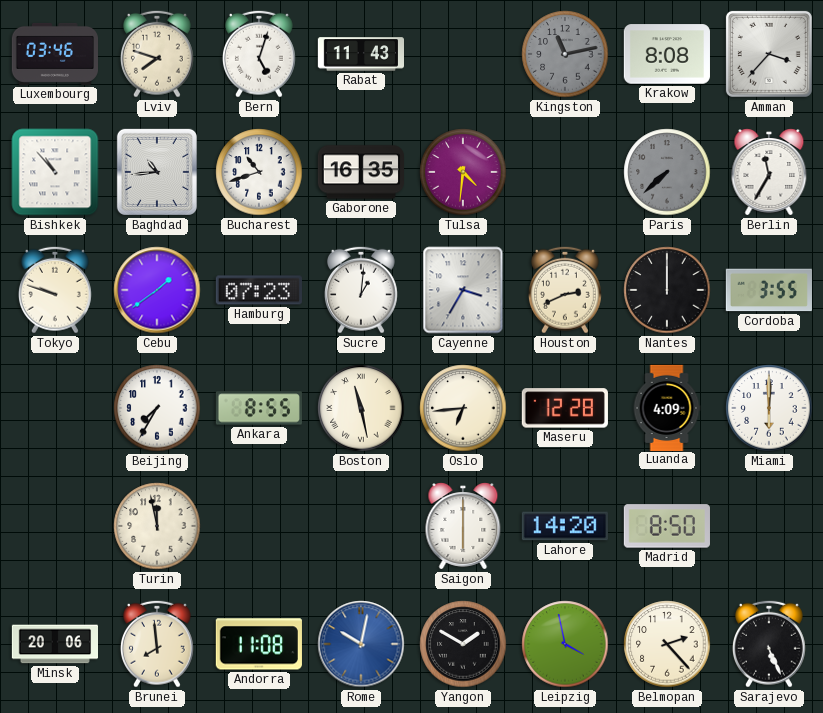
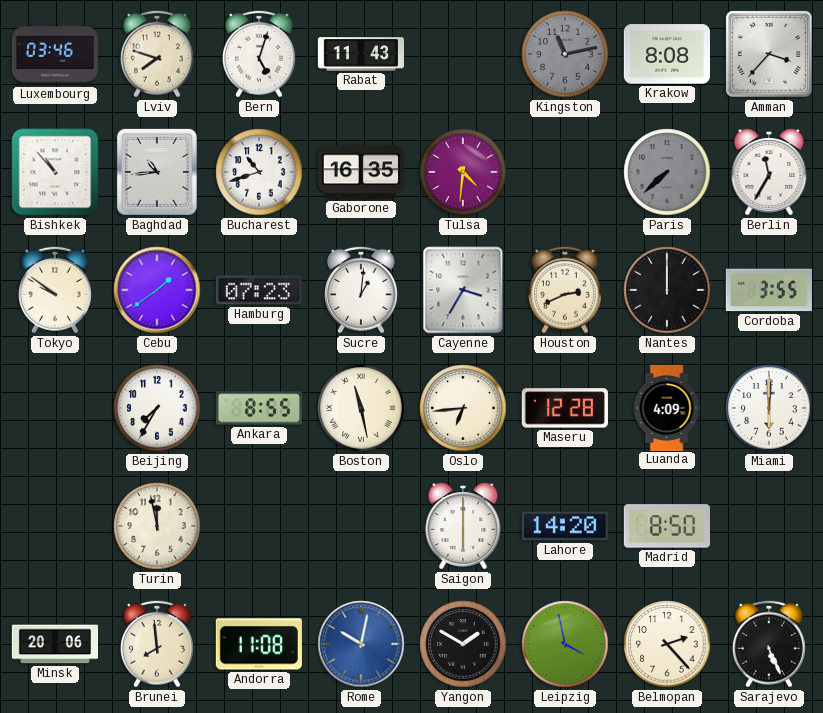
Tokyo: 9:48 -> 9:51 (55, 290)
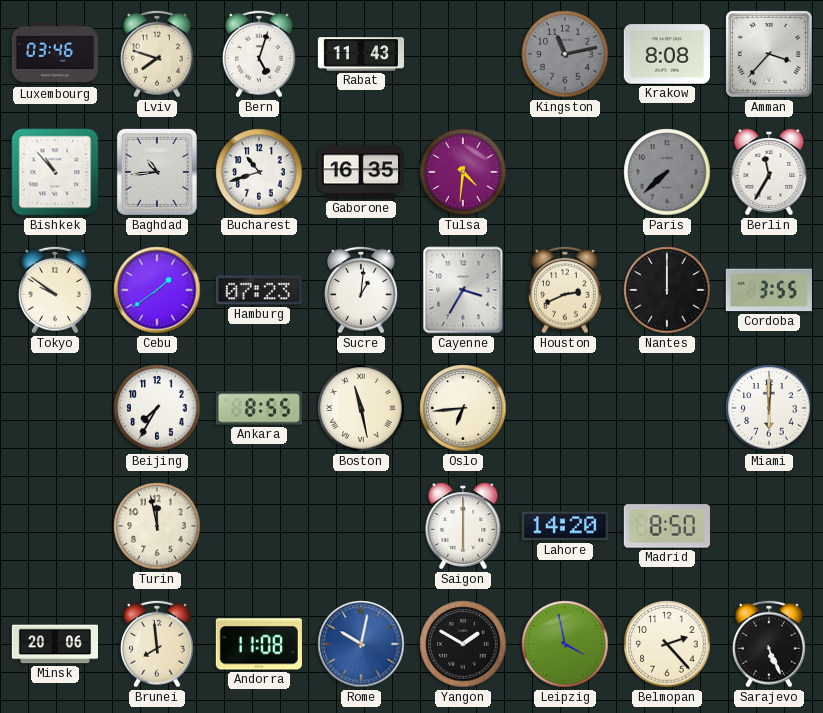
Maseru: 12:28 -> none (565, 408)
Luanda: 4:09 -> none (667, 407)
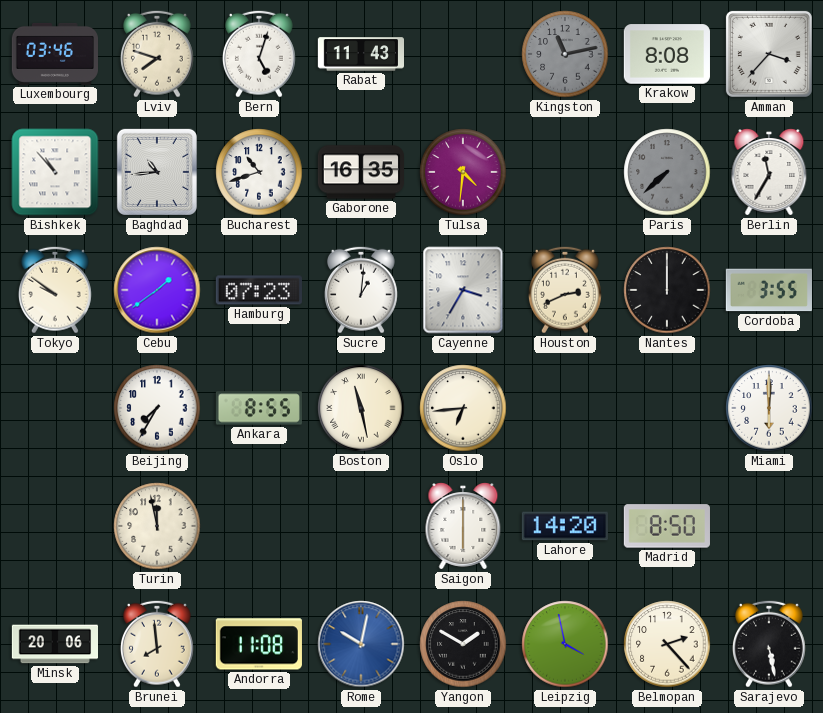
Sarajevo: 5:26 -> 5:28 (769, 644)
